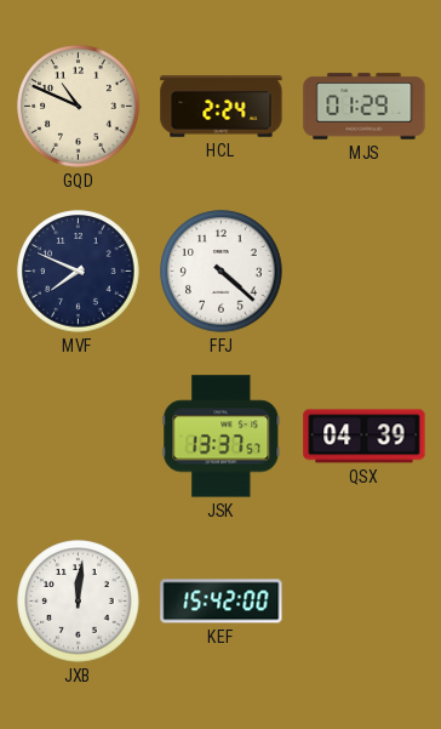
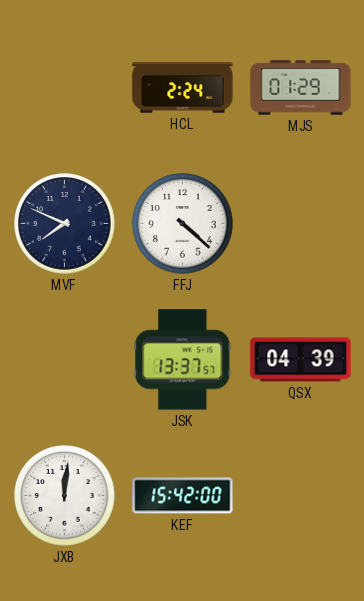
GQD: 10:49 -> none (79, 107)
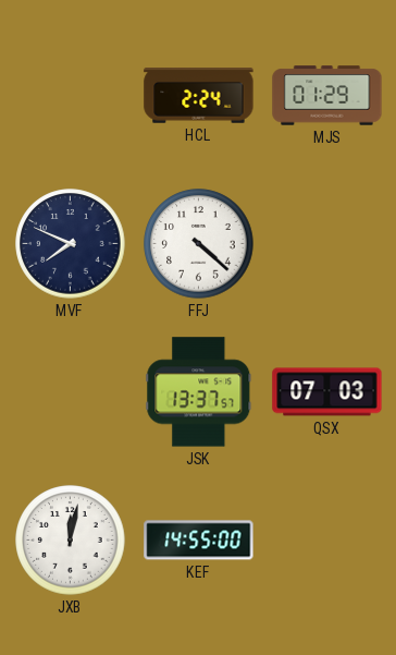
QSX: 04:39 -> 07:03 (327, 392)
JXB: 12:01 -> 12:02 (71, 541)
KEF: 15:42 -> 14:55 (199, 541)
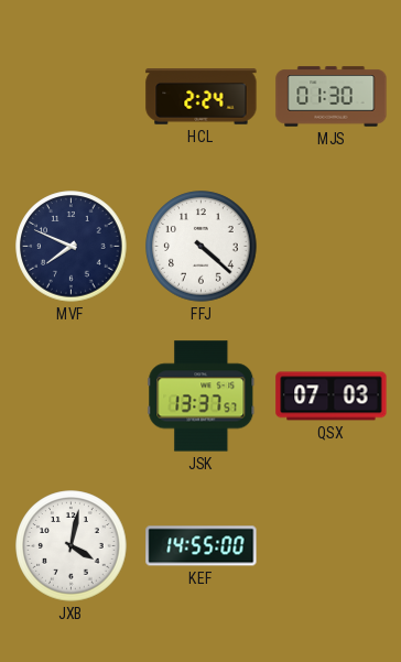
MJS: 01:29 -> 01:30 (332, 97)
JXB: 12:02 -> 4:02 (72, 546)
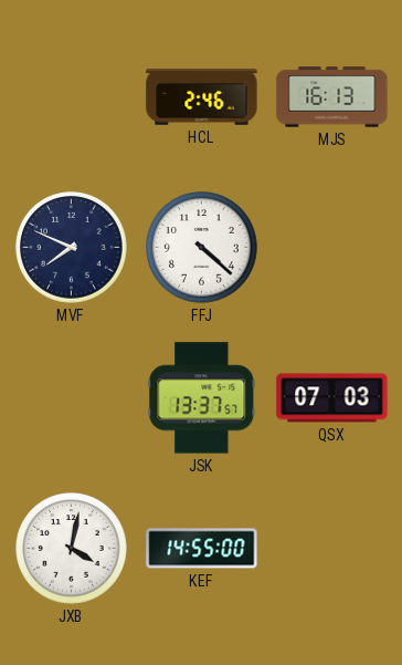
HCL: 2:24 -> 2:46 (202, 97)
MJS: 01:30 -> 16:13 (332, 97)
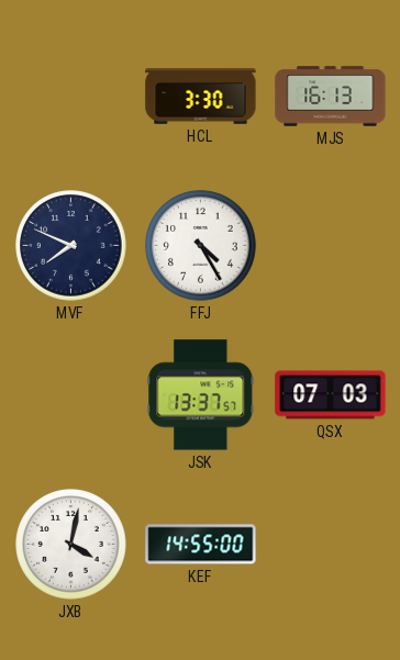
HCL: 2:46 -> 3:30 (201, 97)
FFJ: 4:22 -> 4:25 (201, 246)
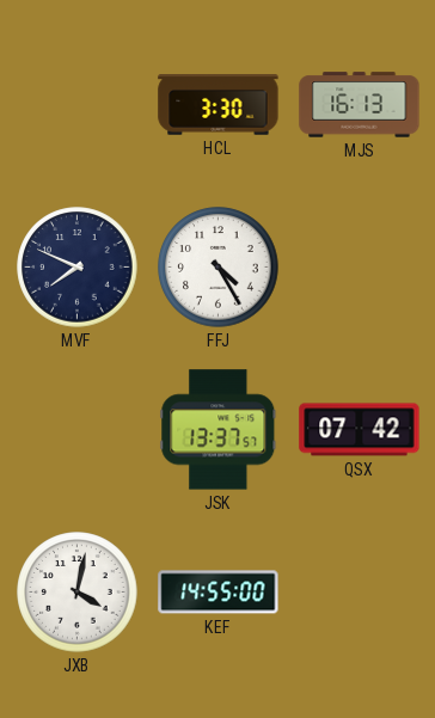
QSX: 07:03 -> 07:42 (360, 430)
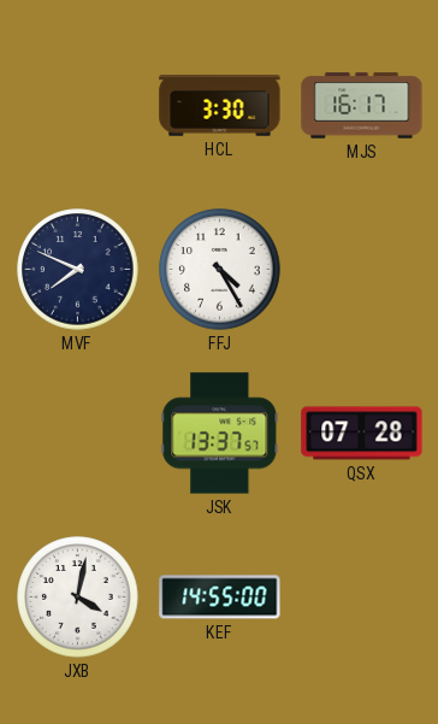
MJS: 16:13 -> 16:17 (362, 106)
QSX: 07:42 -> 07:28 (362, 434)
